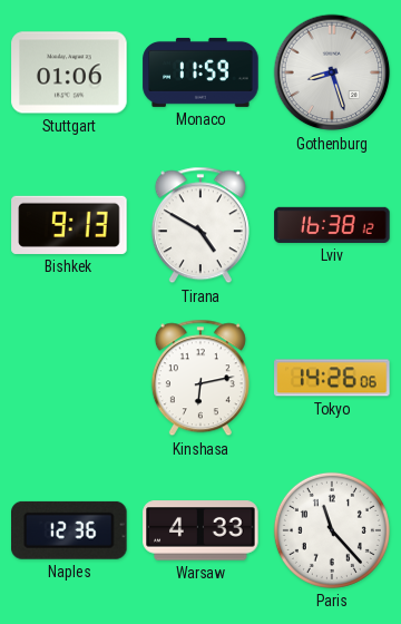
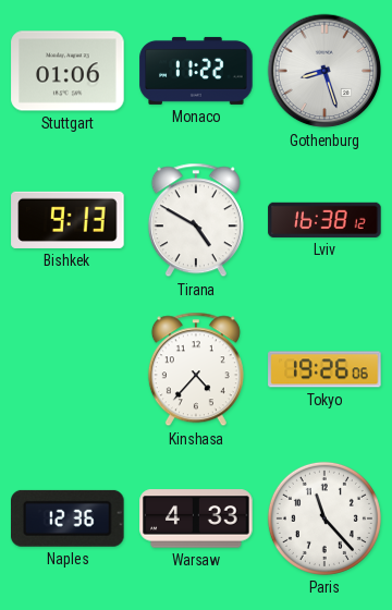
Monaco: 11:59 -> 11:22 (196, 71)
Kinshasa: 6:13 -> 4:37 (196, 369)
Tokyo: 14:26 -> 19:26 (324, 369)
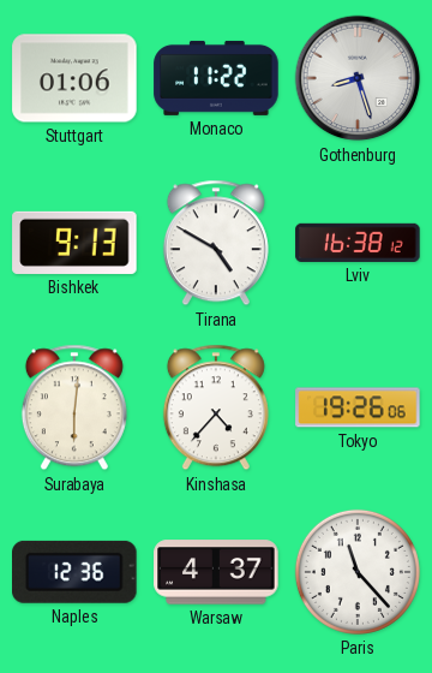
Surabaya: none -> 6:01 (74, 407)
Warsaw: 4:33 -> 4:37 (216, 572)
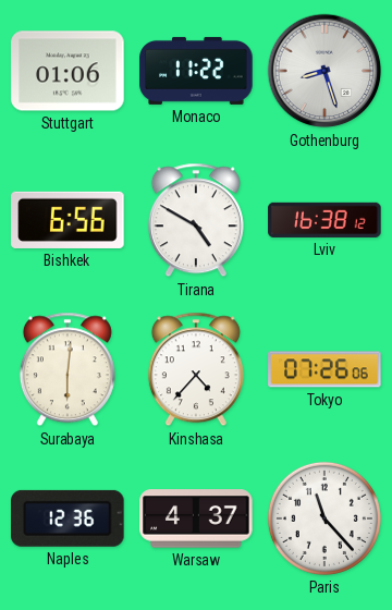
Bishkek: 9:13 -> 6:56 (68, 220)
Tokyo: 19:26 -> 07:26 (324, 369)
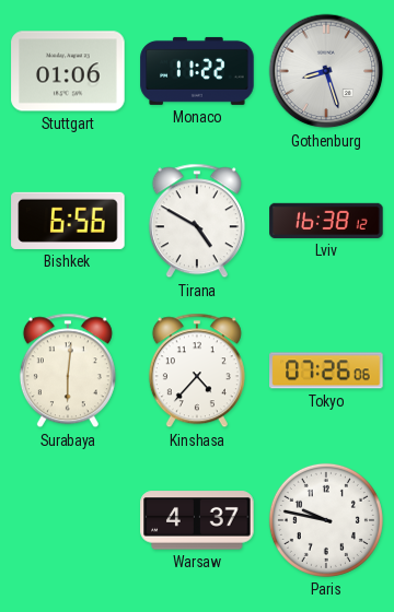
Naples: 12:36 -> none (69, 518)
Paris: 11:23 -> 9:47 (326, 520)
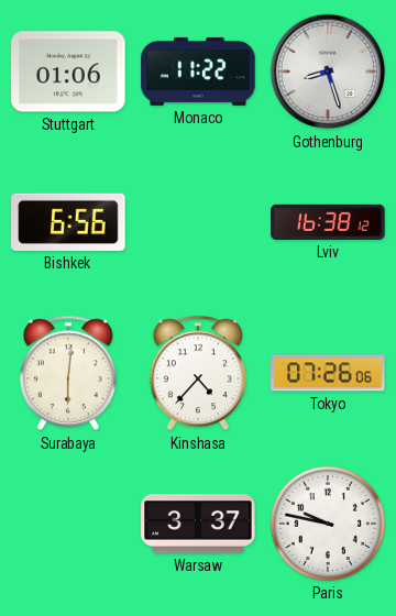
Tirana: 4:50 -> none (197, 221)
Warsaw: 4:37 -> 3:37 (198, 524)
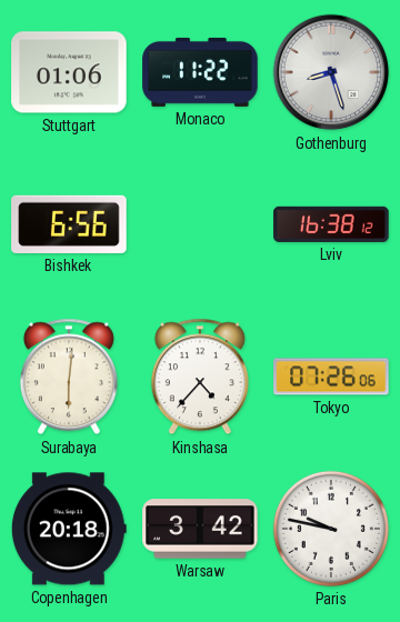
Copenhagen: none -> 20:18 (69, 529)
Warsaw: 3:37 -> 3:42 (200, 529)
